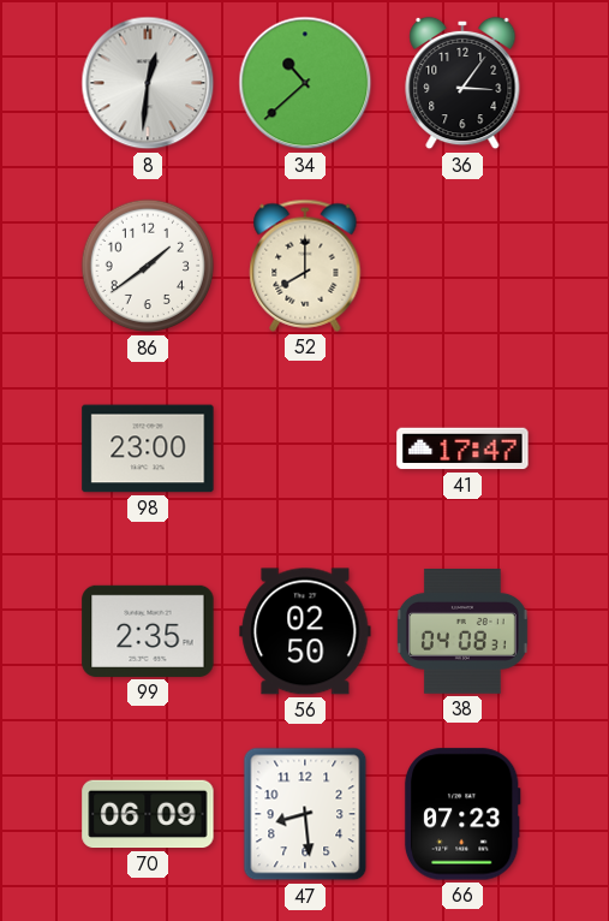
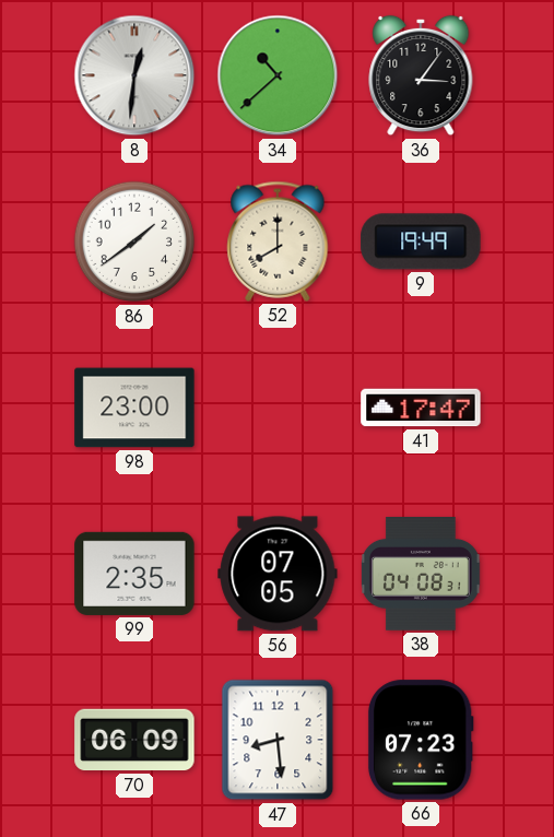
9: none -> 19:49 (421, 241)
56: 02:50 -> 07:05 (278, 574)
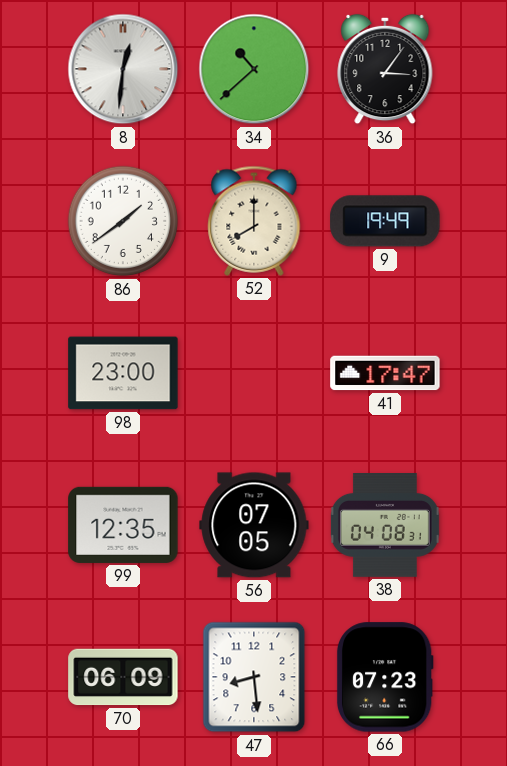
99: 2:35 -> 12:35 (123, 525)
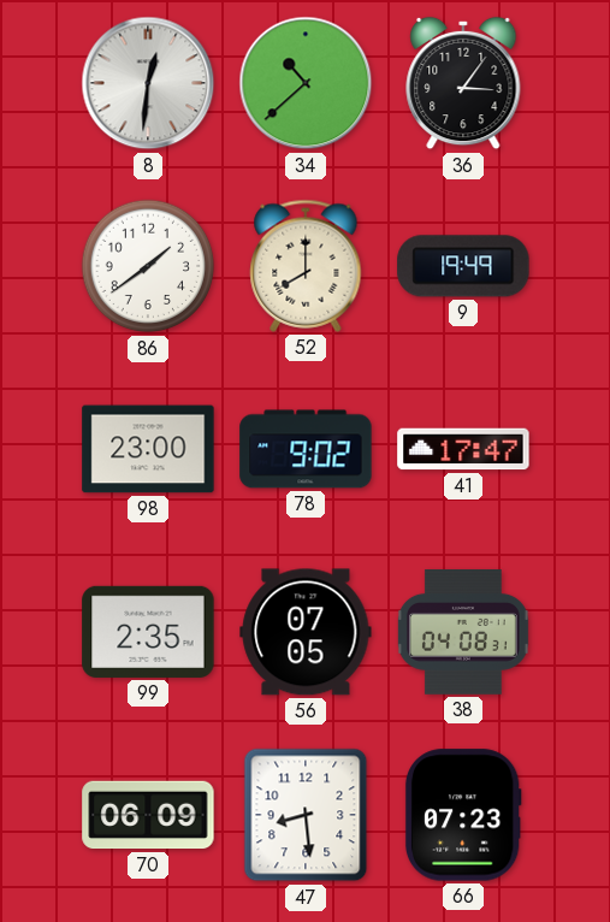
78: none -> 9:02 (306, 449)
99: 12:35 -> 2:35 (148, 632)
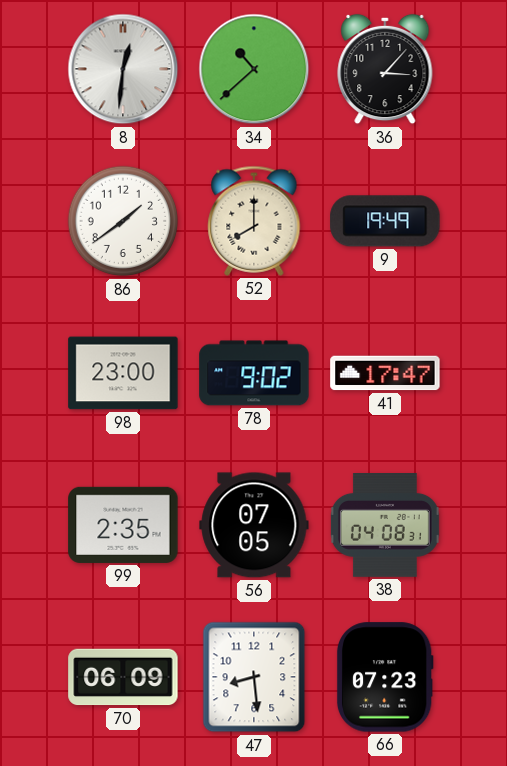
36: 3:06 -> 3:07 (385, 69)
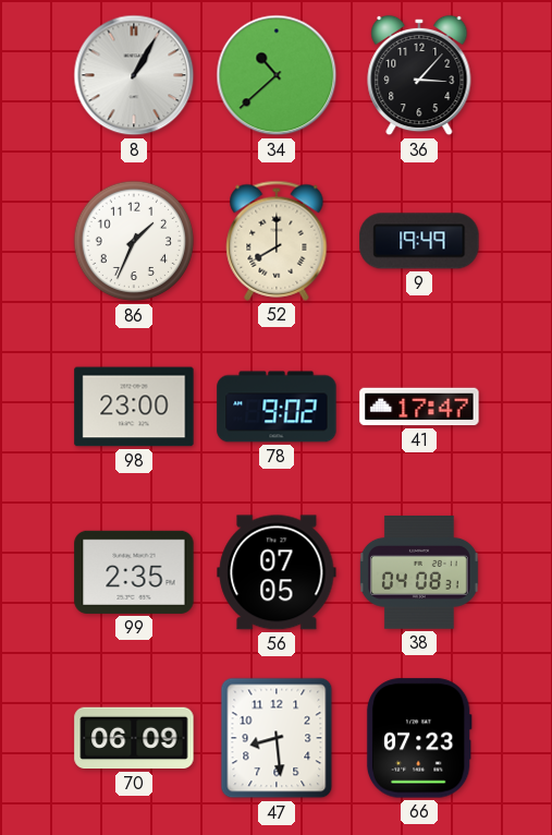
8: 12:31 -> 1:05 (134, 75)
86: 1:39 -> 1:34 (134, 241)
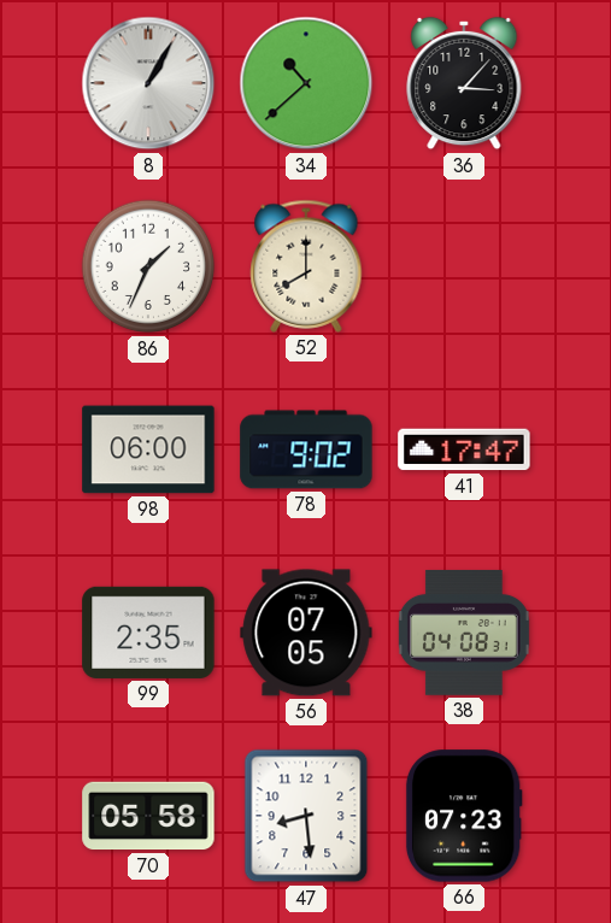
9: 19:49 -> none (419, 241)
98: 23:00 -> 06:00 (148, 449)
70: 06:09 -> 05:58 (148, 816)
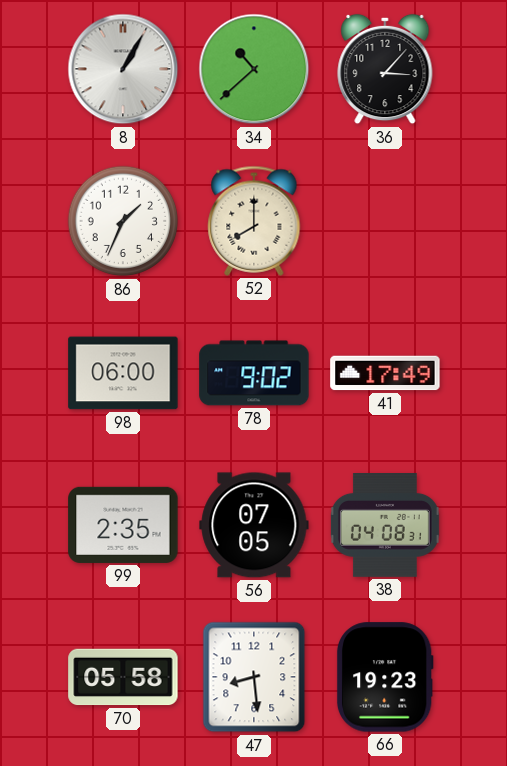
41: 17:47 -> 17:49 (385, 373)
66: 07:23 -> 19:23 (385, 677)
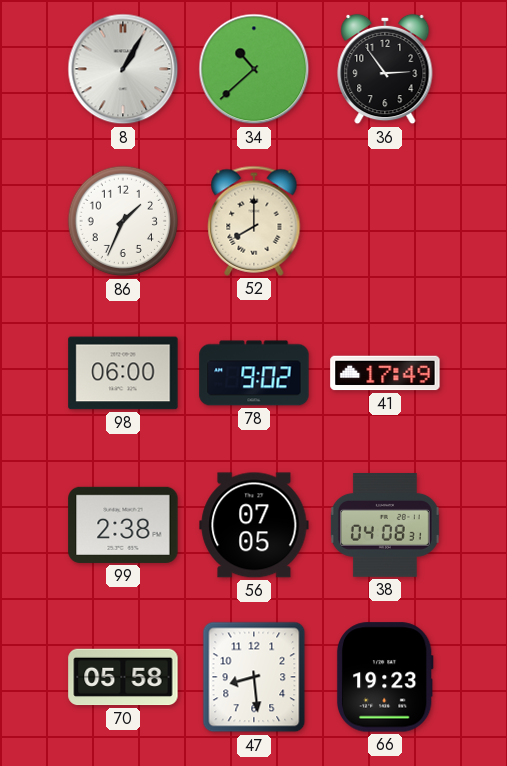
36: 3:07 -> 2:54 (385, 69)
99: 2:35 -> 2:38 (123, 525)
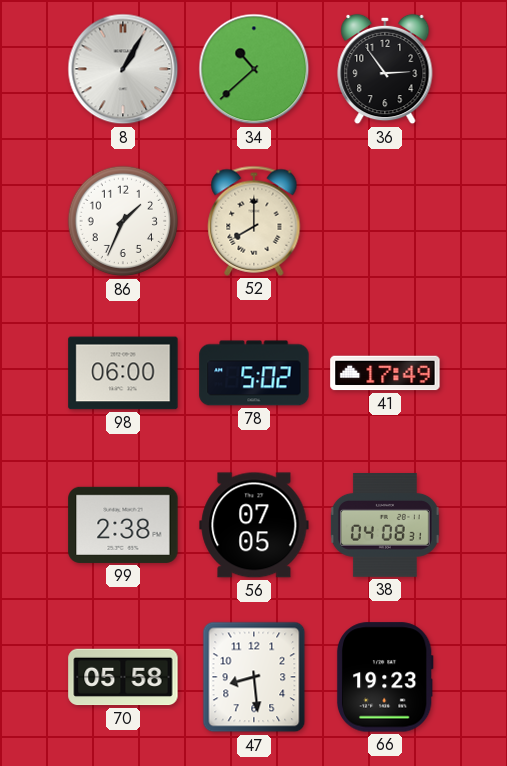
78: 9:02 -> 5:02 (254, 373)
